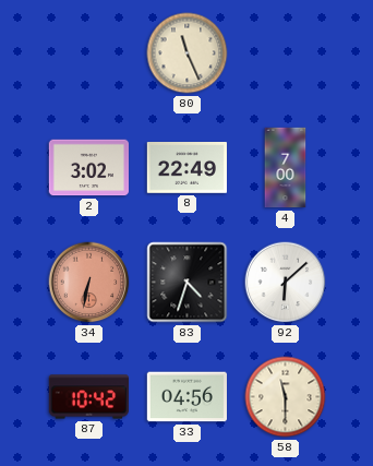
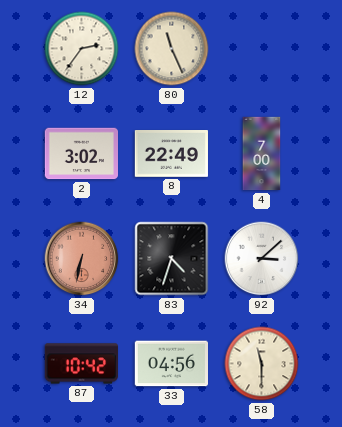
12: none -> 2:36 (82, 49)
92: 6:08 -> 3:08 (262, 259)
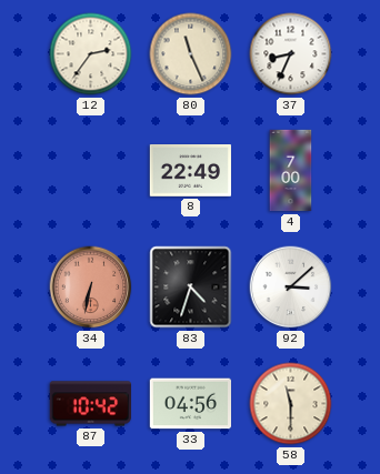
37: none -> 8:34 (291, 54)
2: 3:02 -> none (81, 154)
